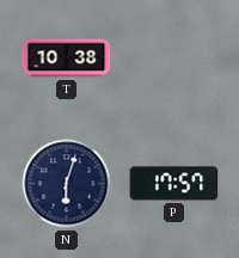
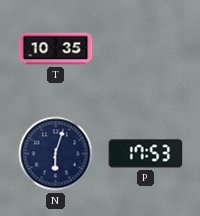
T: 10:38 -> 10:35 (56, 49)
P: 17:57 -> 17:53 (146, 154)
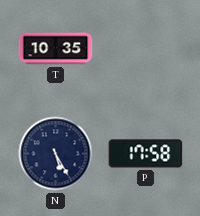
N: 6:03 -> 5:25 (56, 154)
P: 17:53 -> 17:58 (146, 154)
